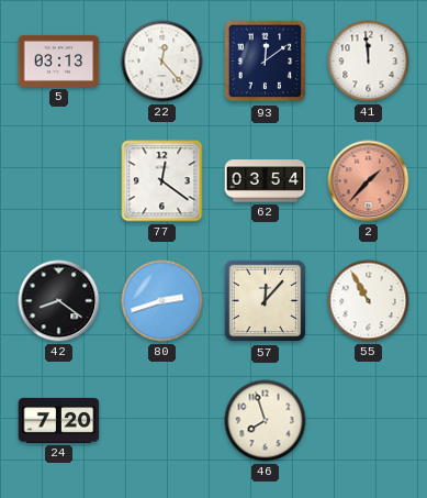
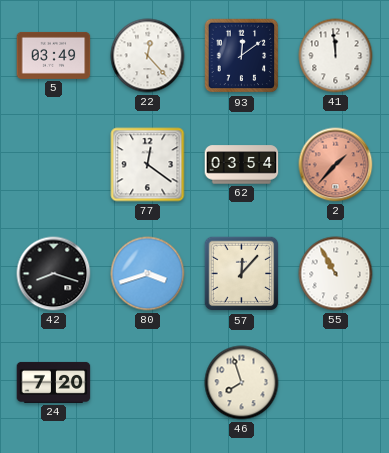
5: 03:13 -> 03:49 (54, 55)
42: 8:21 -> 8:18 (54, 274)
80: 2:42 -> 3:42 (148, 274)
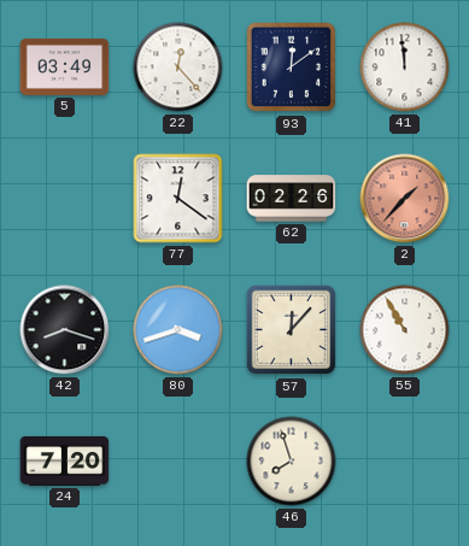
62: 03:54 -> 02:26 (292, 199)
